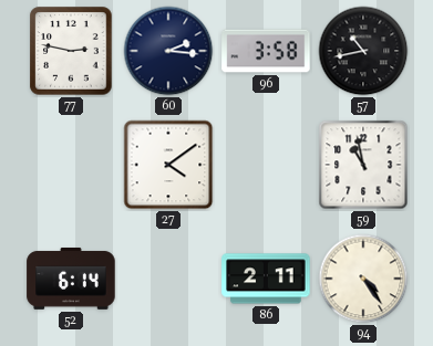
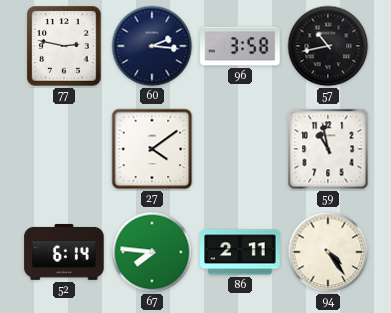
67: none -> 7:46 (152, 252)
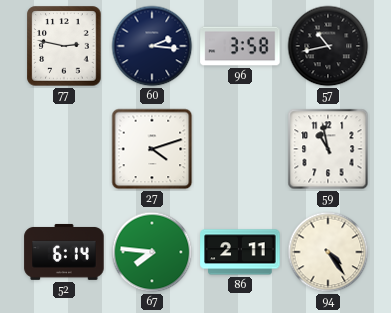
27: 4:09 -> 4:12 (152, 149)
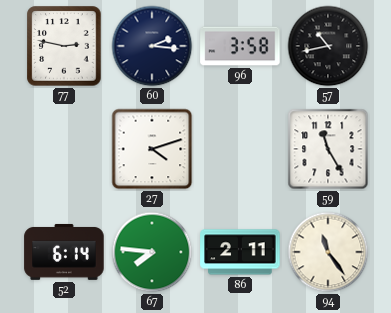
59: 10:58 -> 11:25 (328, 149)
94: 4:24 -> 11:24 (328, 252)
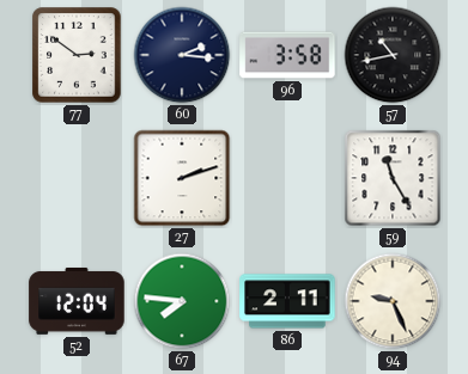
77: 2:47 -> 2:51 (77, 55)
27: 4:12 -> 2:12 (182, 178)
52: 6:14 -> 12:04 (77, 301)
94: 11:24 -> 9:26 (393, 301)
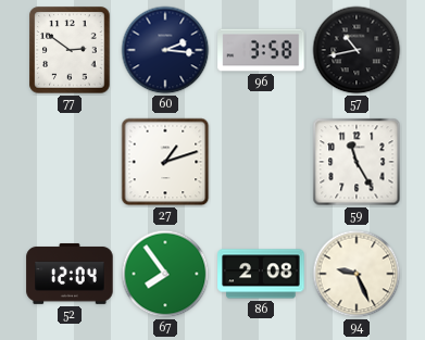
27: 2:12 -> 1:12 (165, 162)
67: 7:46 -> 7:54 (165, 274)
86: 2:11 -> 2:08 (261, 274)
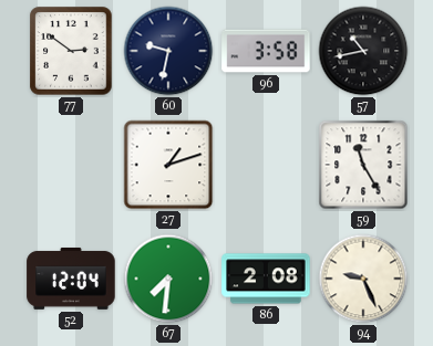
60: 2:16 -> 9:32 (168, 51)
67: 7:54 -> 7:31 (168, 279)
